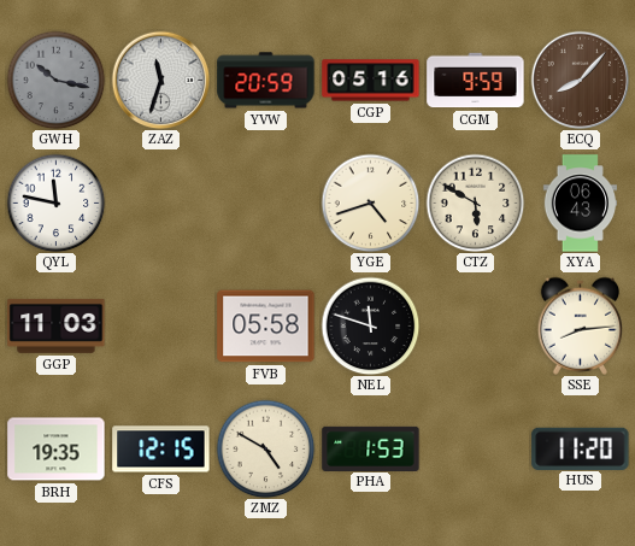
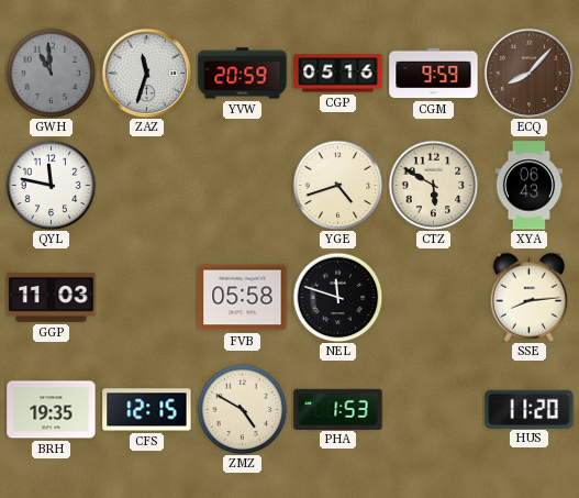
GWH: 10:17 -> 10:59 (51, 73)
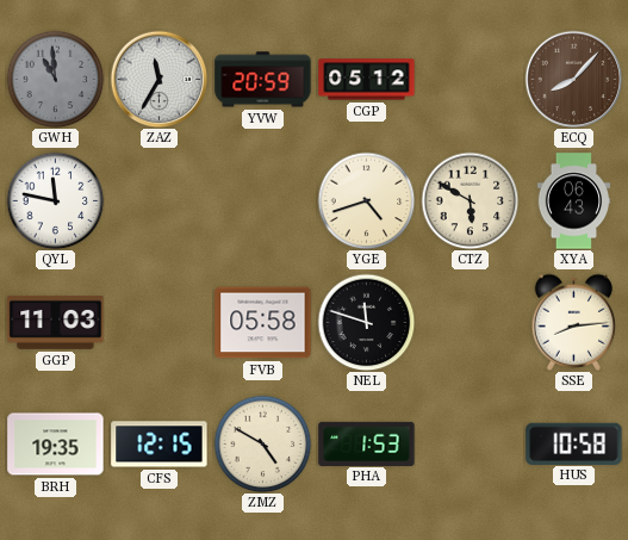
ZAZ: 11:33 -> 11:35 (158, 79)
CGP: 05:16 -> 05:12 (367, 80)
CGM: 9:59 -> none (434, 74)
HUS: 11:20 -> 10:58 (574, 443)
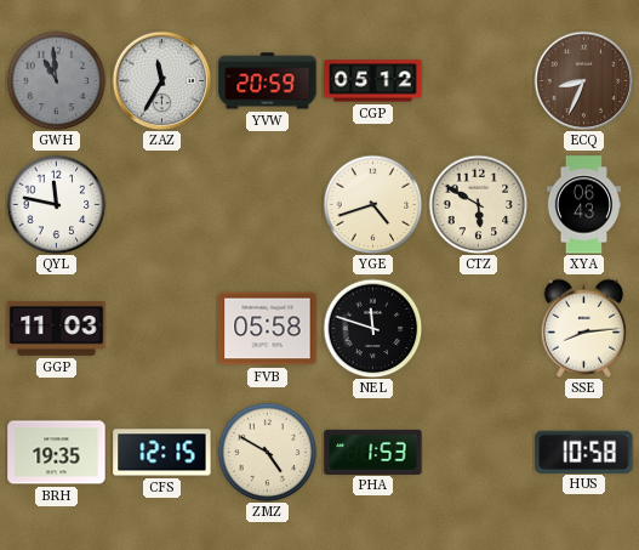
ECQ: 8:07 -> 8:34 (583, 80)
